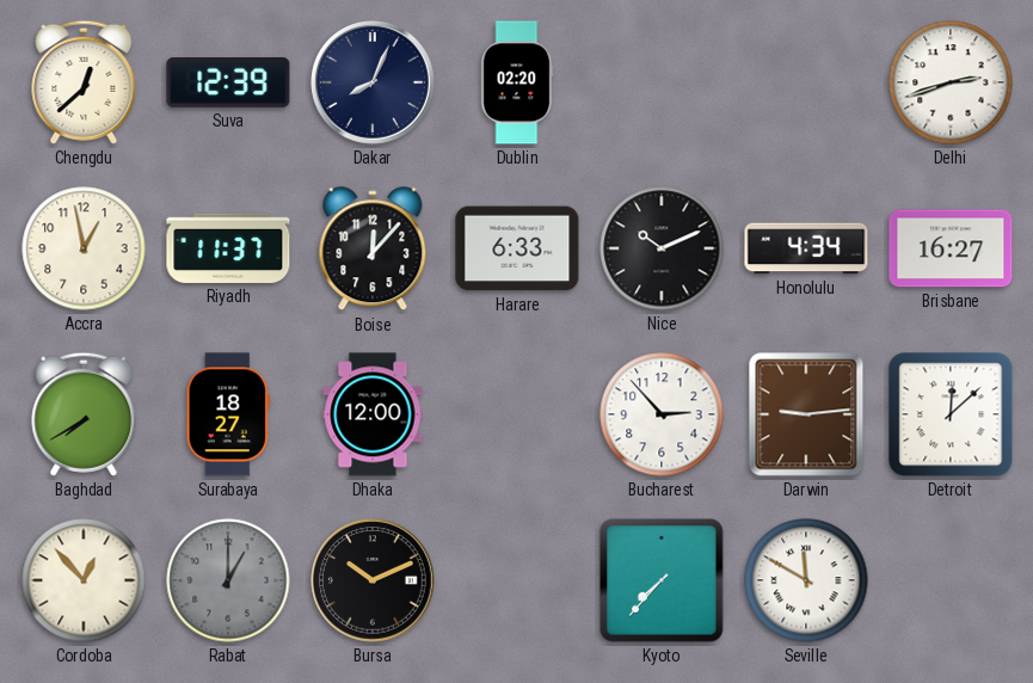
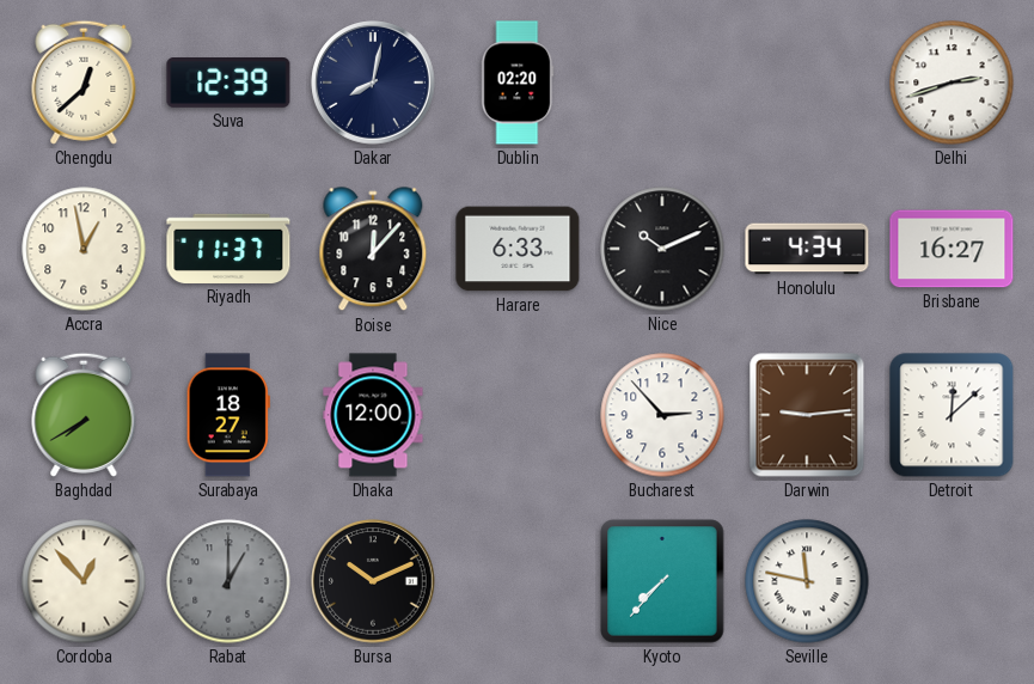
Dakar: 8:04 -> 8:02 (373, 83)
Seville: 11:50 -> 11:47 (807, 581)
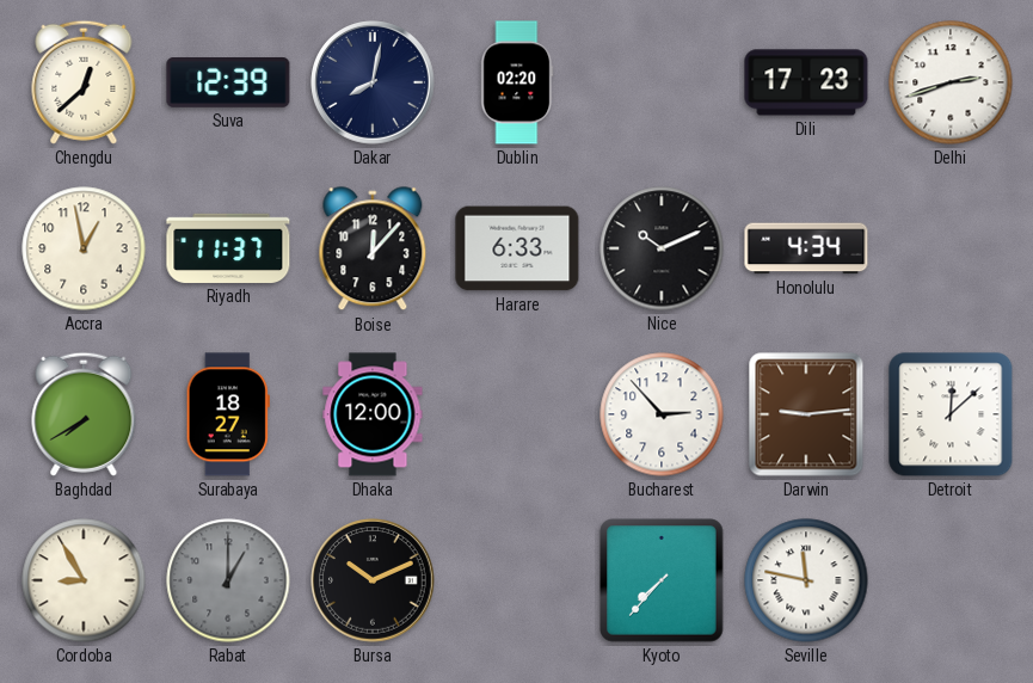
Dili: none -> 17:23 (806, 82)
Brisbane: 16:27 -> none (952, 249)
Cordoba: 12:53 -> 8:55 (84, 580)
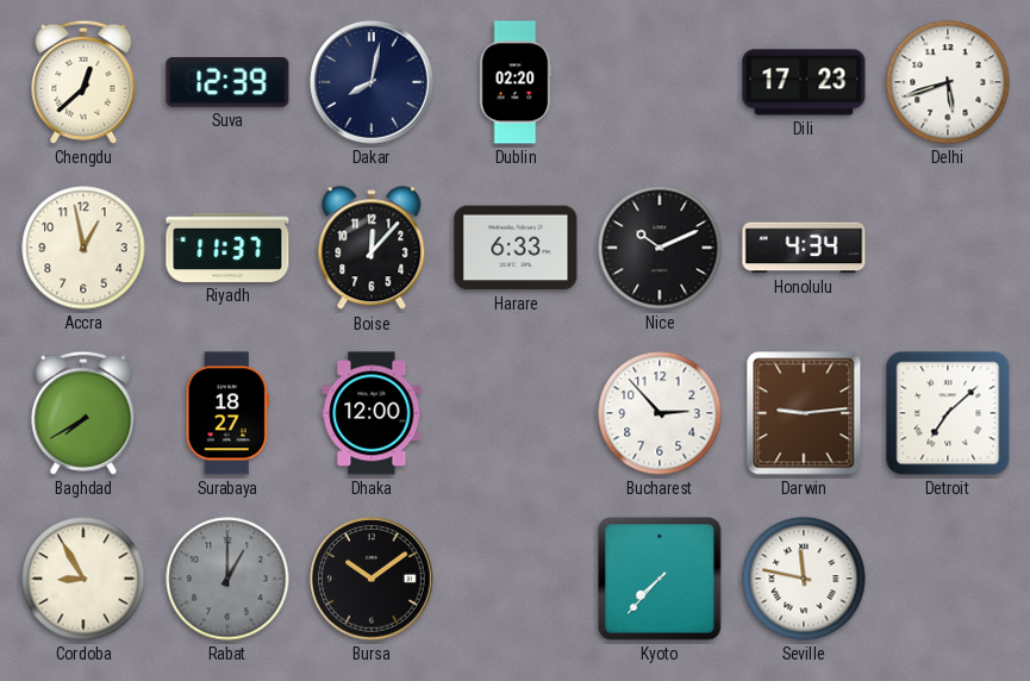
Delhi: 2:42 -> 5:42 (948, 82)
Detroit: 12:08 -> 7:08 (948, 413)
Bursa: 10:11 -> 10:09 (372, 579)
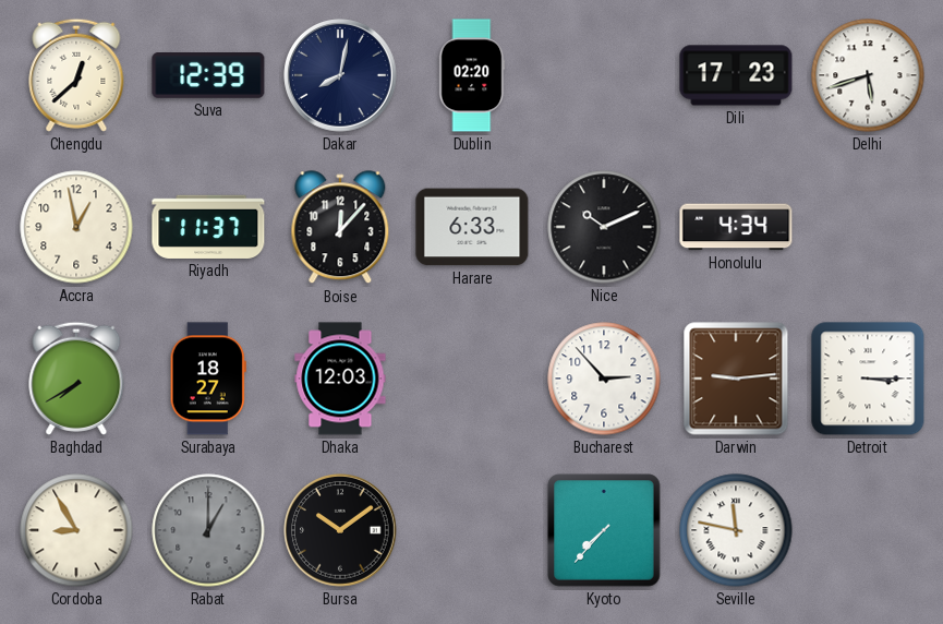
Dhaka: 12:00 -> 12:03 (340, 379)
Detroit: 7:08 -> 3:15 (868, 379)
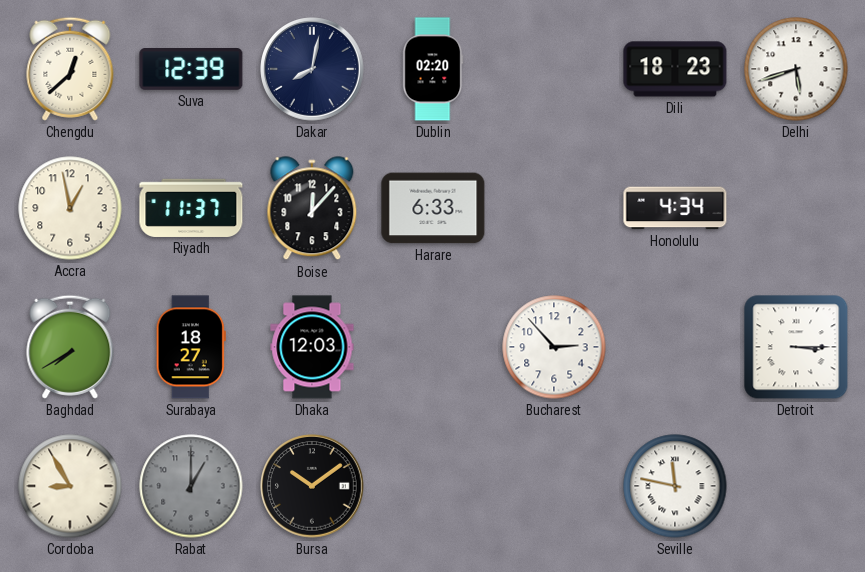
Dili: 17:23 -> 18:23 (675, 69)
Nice: 10:11 -> none (604, 227)
Darwin: 9:14 -> none (736, 379)
Kyoto: 7:37 -> none (604, 530)
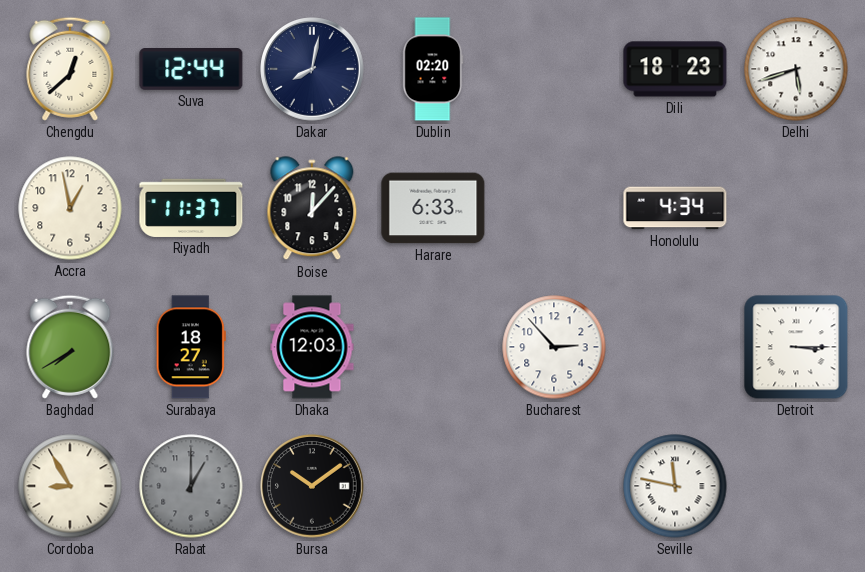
Suva: 12:39 -> 12:44 (191, 70)
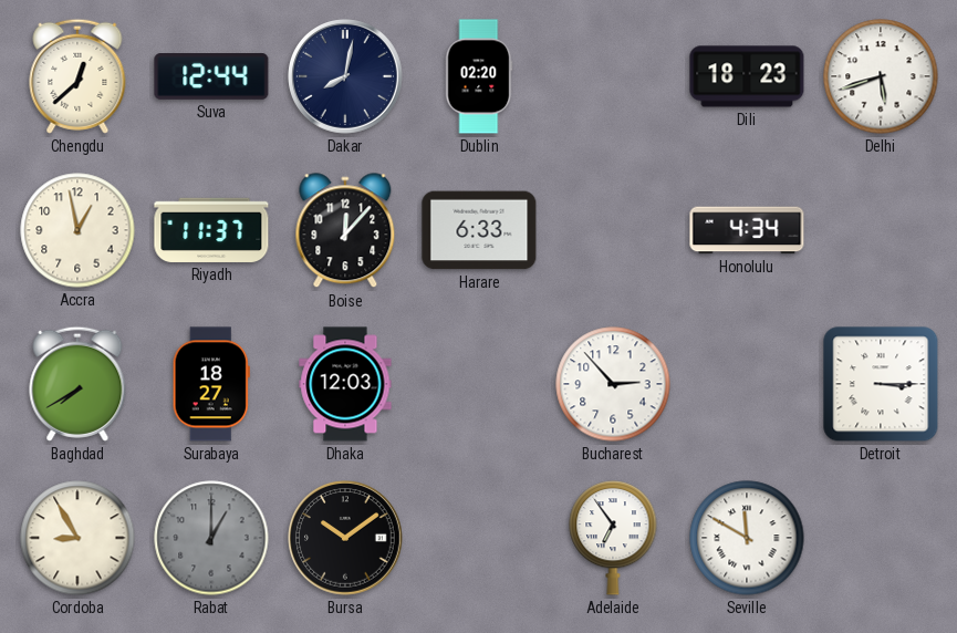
Adelaide: none -> 6:54 (613, 539)
Seville: 11:47 -> 11:50 (747, 538)
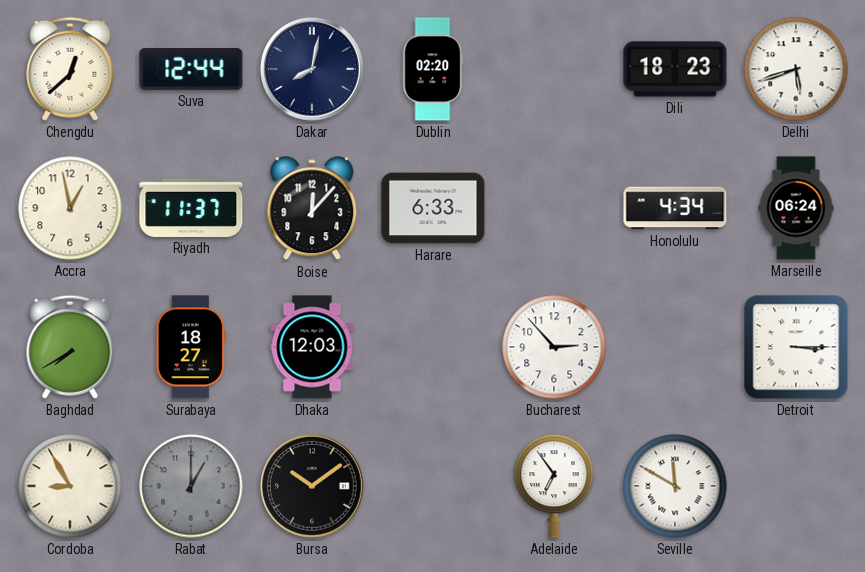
Marseille: none -> 06:24 (796, 208)
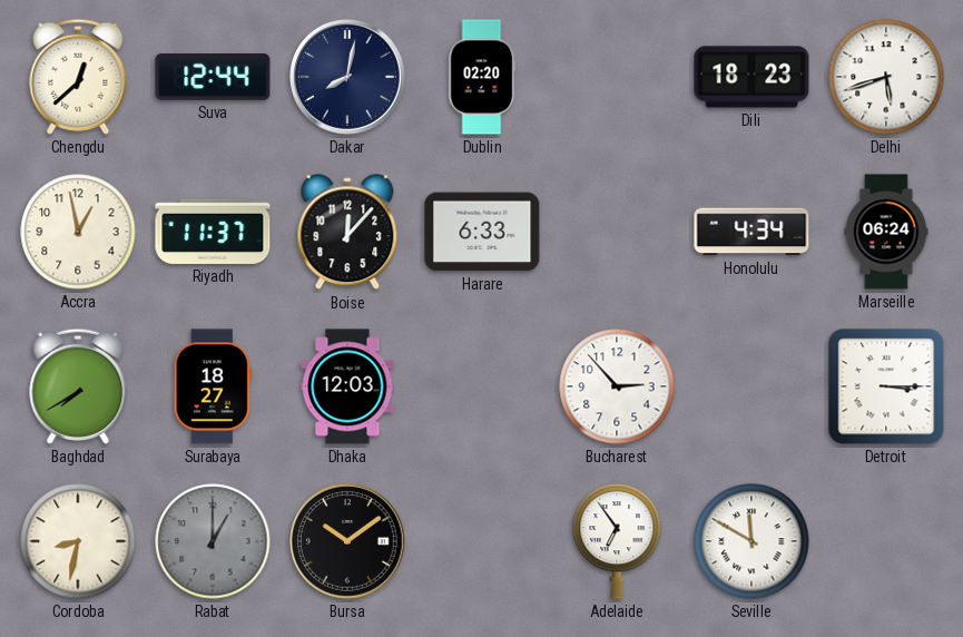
Cordoba: 8:55 -> 8:32 (78, 541)
